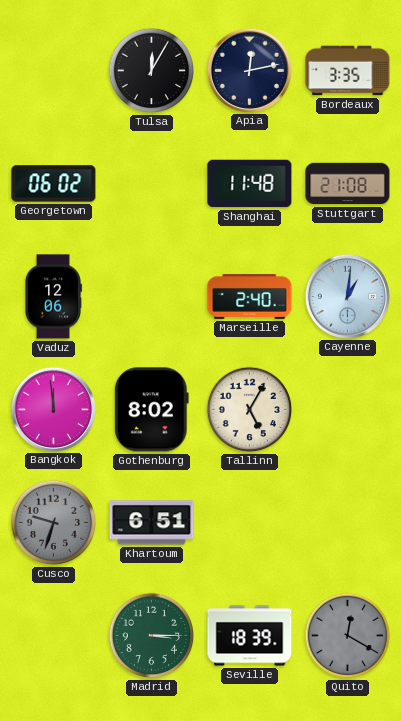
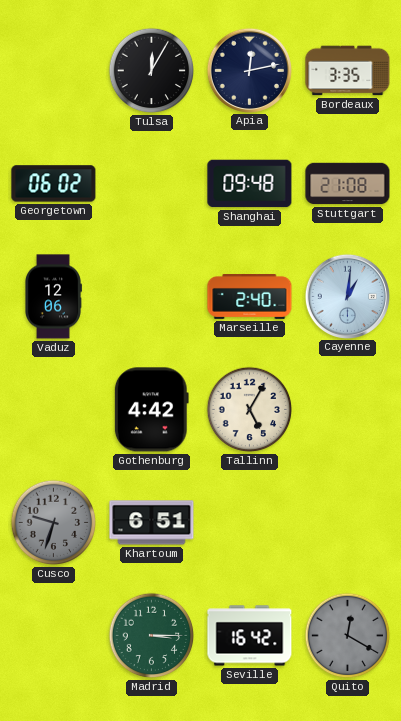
Shanghai: 11:48 -> 09:48 (250, 184)
Bangkok: 11:59 -> none (53, 409)
Gothenburg: 8:02 -> 4:42 (151, 410)
Seville: 18:39 -> 16:42 (250, 636)
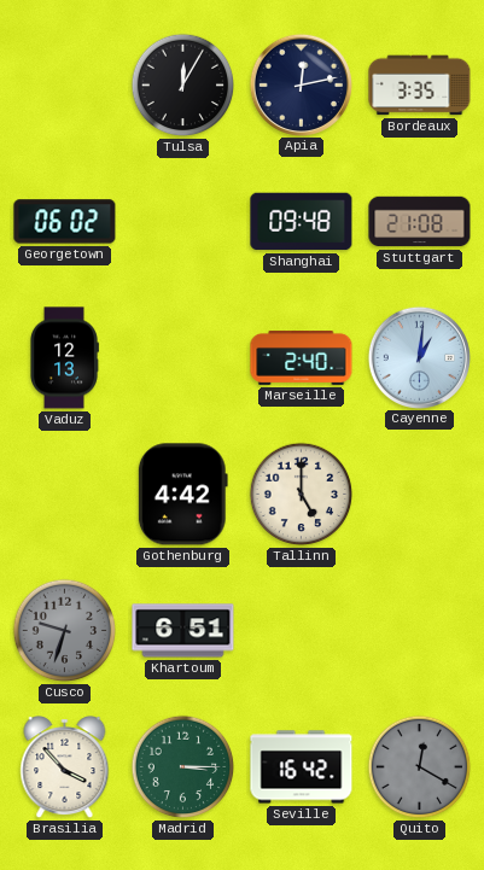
Vaduz: 12:06 -> 12:13 (65, 358)
Tallinn: 5:05 -> 5:00 (302, 495)
Brasilia: none -> 3:53 (65, 767)
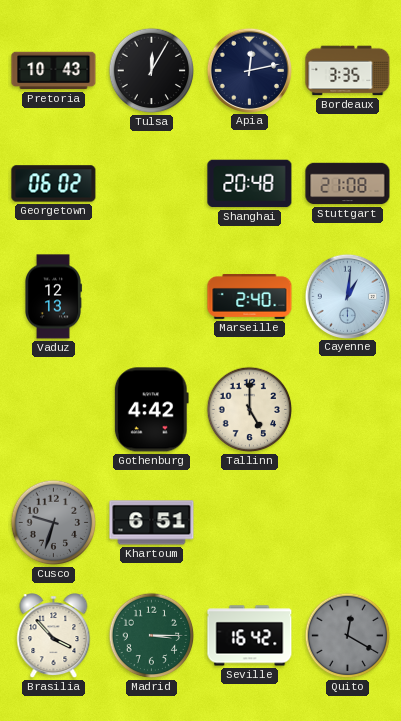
Pretoria: none -> 10:43 (54, 71)
Shanghai: 09:48 -> 20:48 (250, 184)
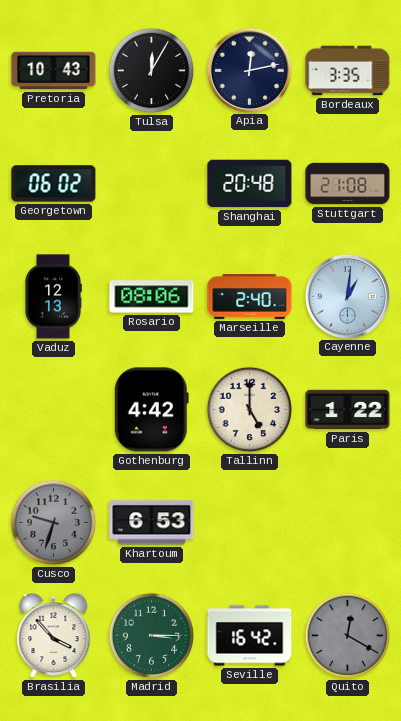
Rosario: none -> 08:06 (152, 297)
Paris: none -> 1:22 (348, 410)
Khartoum: 6:51 -> 6:53 (152, 523)
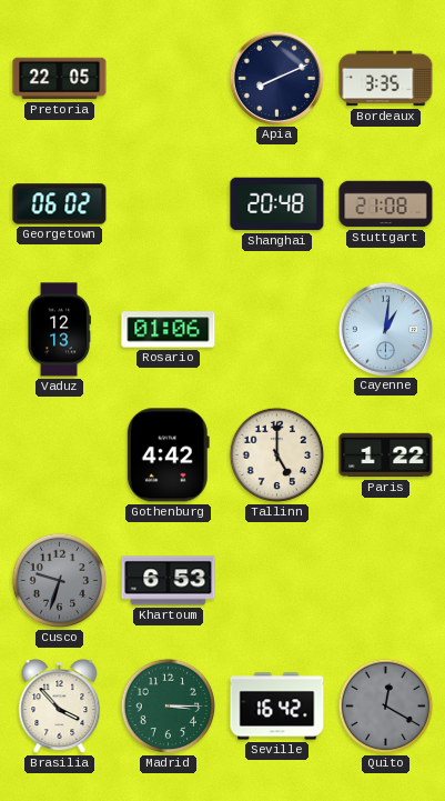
Pretoria: 10:43 -> 22:05 (60, 79)
Tulsa: 12:05 -> none (152, 71)
Apia: 12:13 -> 8:11 (276, 78)
Rosario: 08:06 -> 01:06 (169, 330)
Marseille: 2:40 -> none (250, 297)
